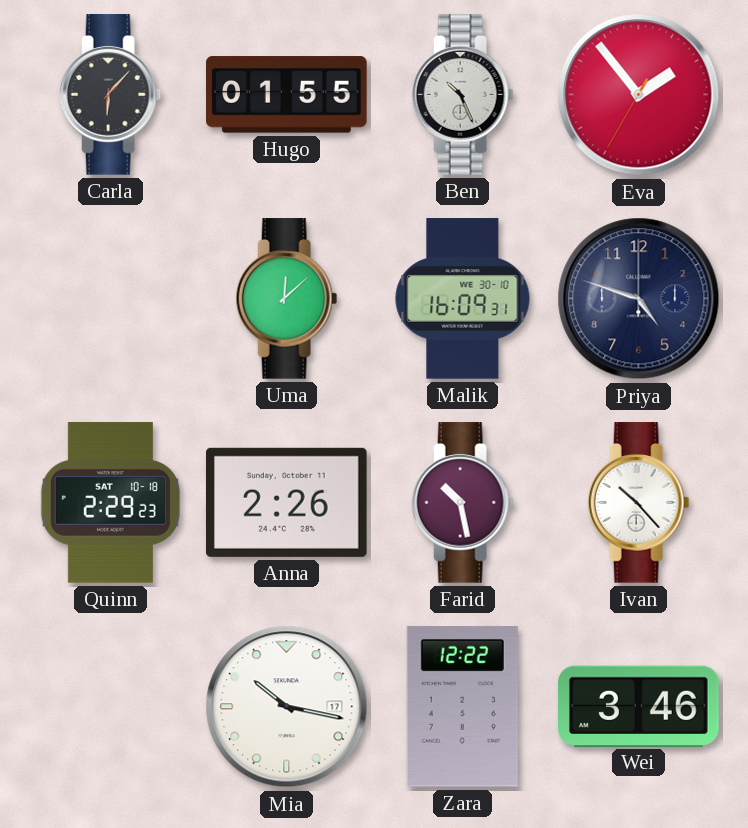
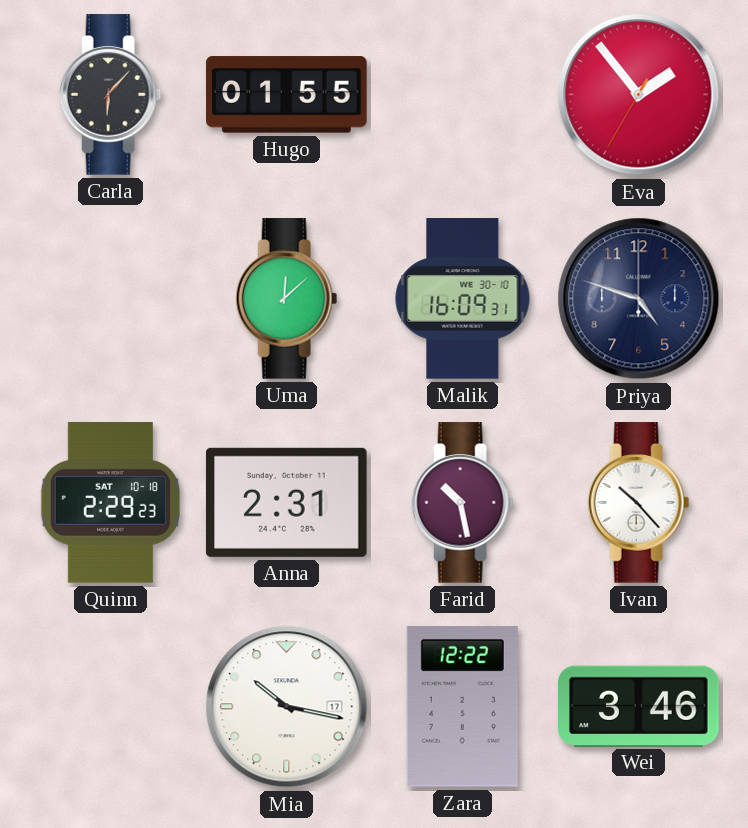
Ben: 10:26 -> none (463, 95)
Anna: 2:26 -> 2:31 (286, 502)
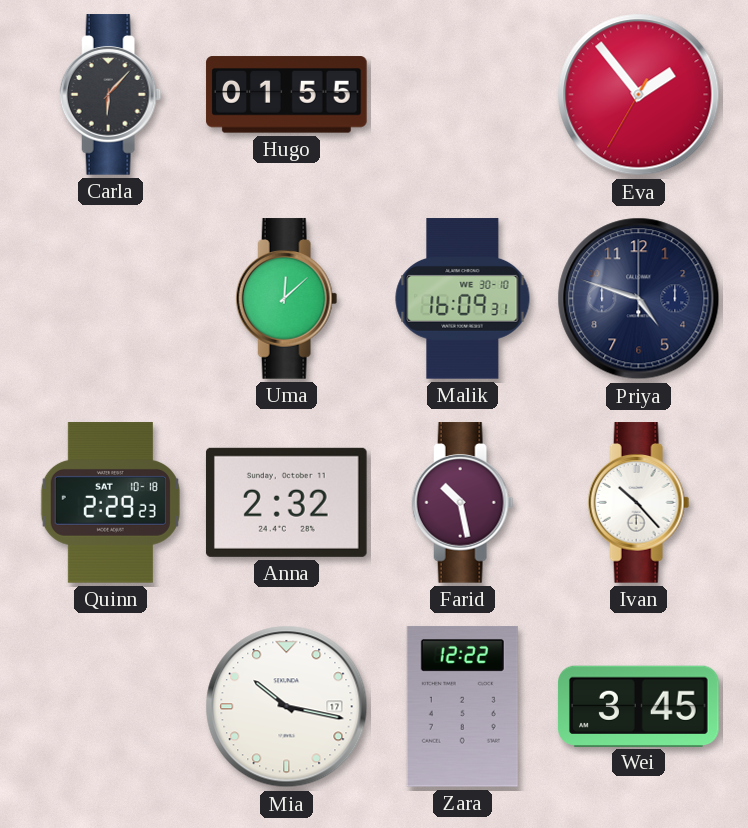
Anna: 2:31 -> 2:32 (286, 502)
Wei: 3:46 -> 3:45 (639, 706)
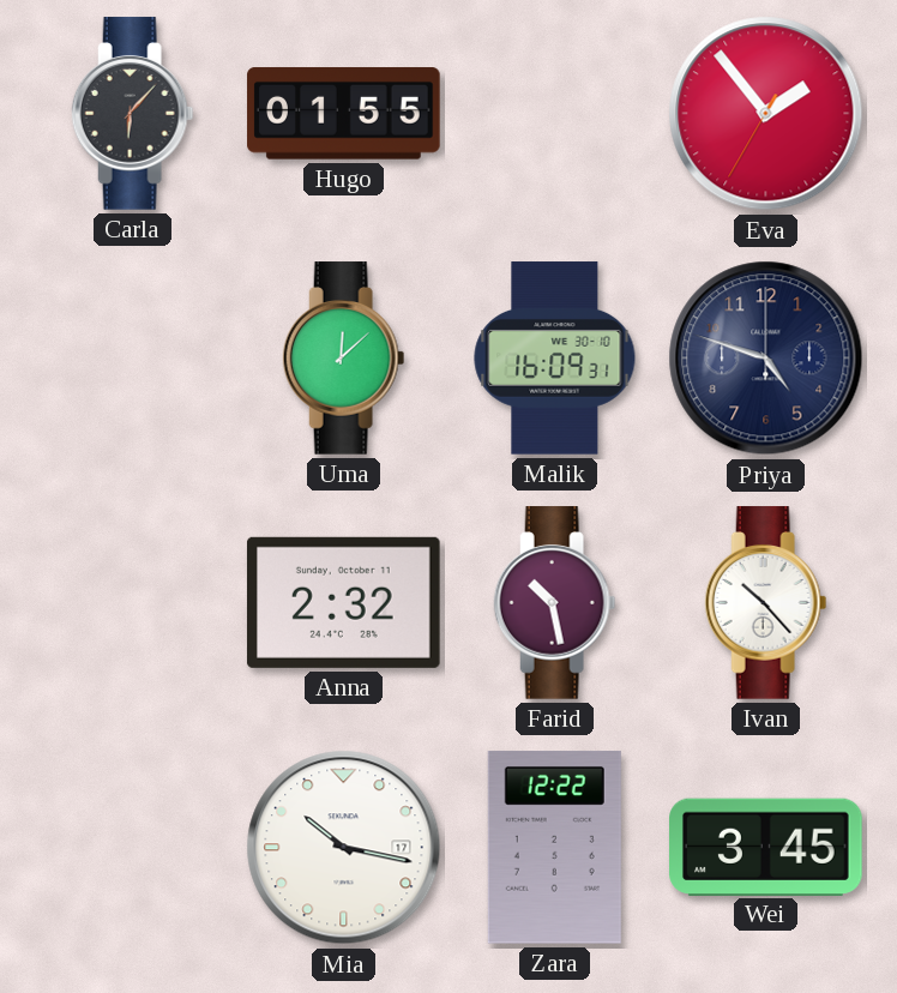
Quinn: 2:29 -> none (110, 503)
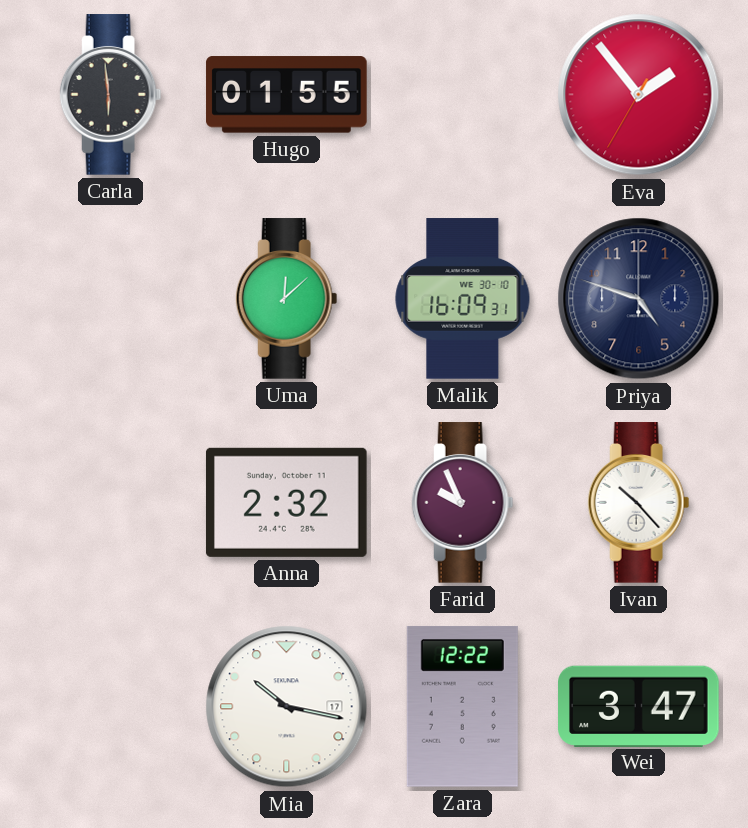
Carla: 6:07 -> 5:59 (111, 95)
Farid: 10:28 -> 9:56 (463, 503)
Wei: 3:45 -> 3:47 (639, 706)
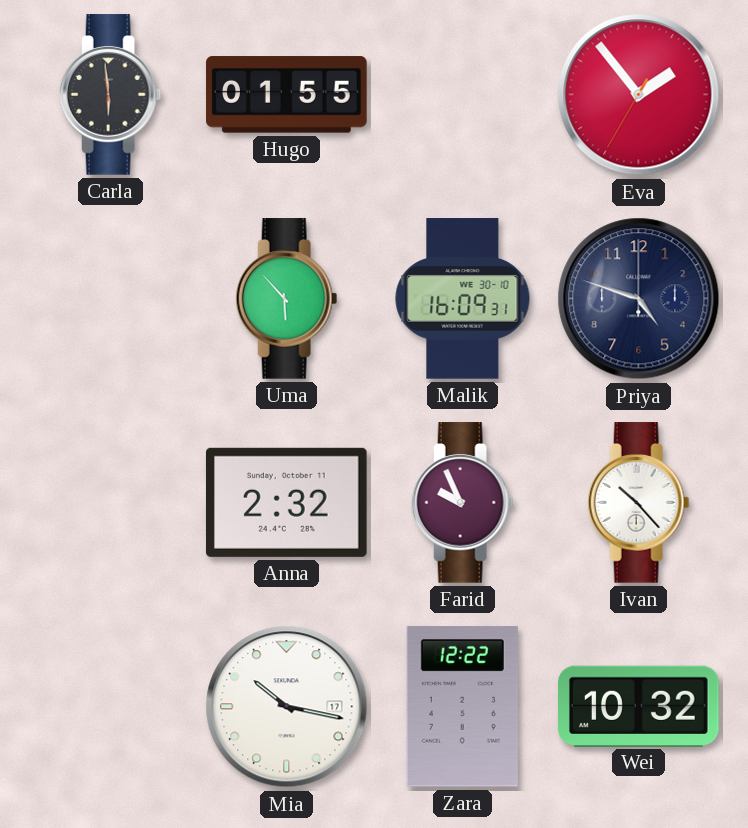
Uma: 12:08 -> 5:53 (287, 299)
Wei: 3:47 -> 10:32 (639, 706)
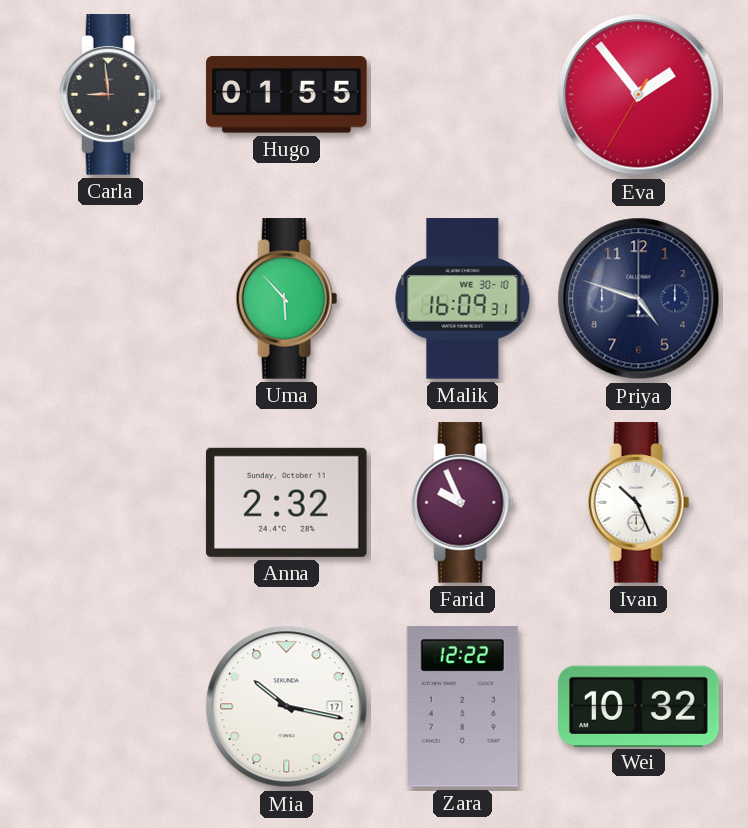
Carla: 5:59 -> 8:59 (111, 95)
Ivan: 10:23 -> 10:26 (639, 503)
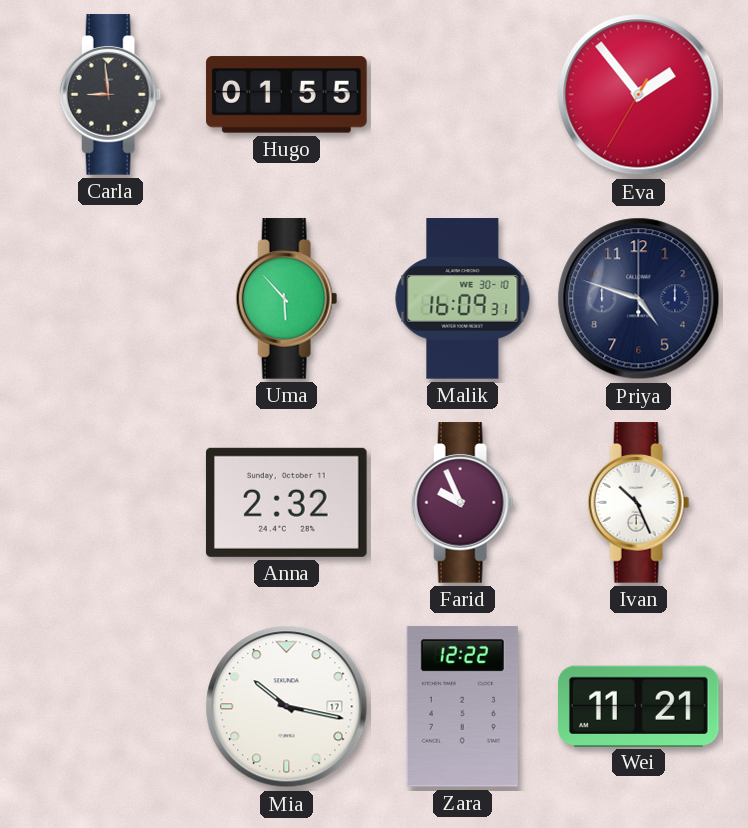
Wei: 10:32 -> 11:21 (639, 706)
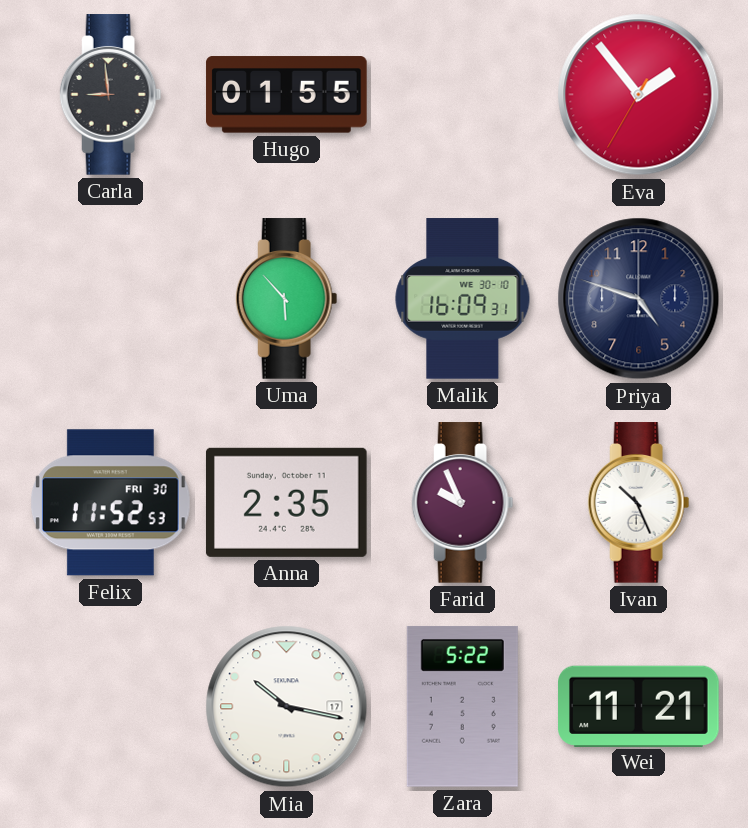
Felix: none -> 11:52 (110, 503)
Anna: 2:32 -> 2:35 (286, 502)
Zara: 12:22 -> 5:22 (462, 707)
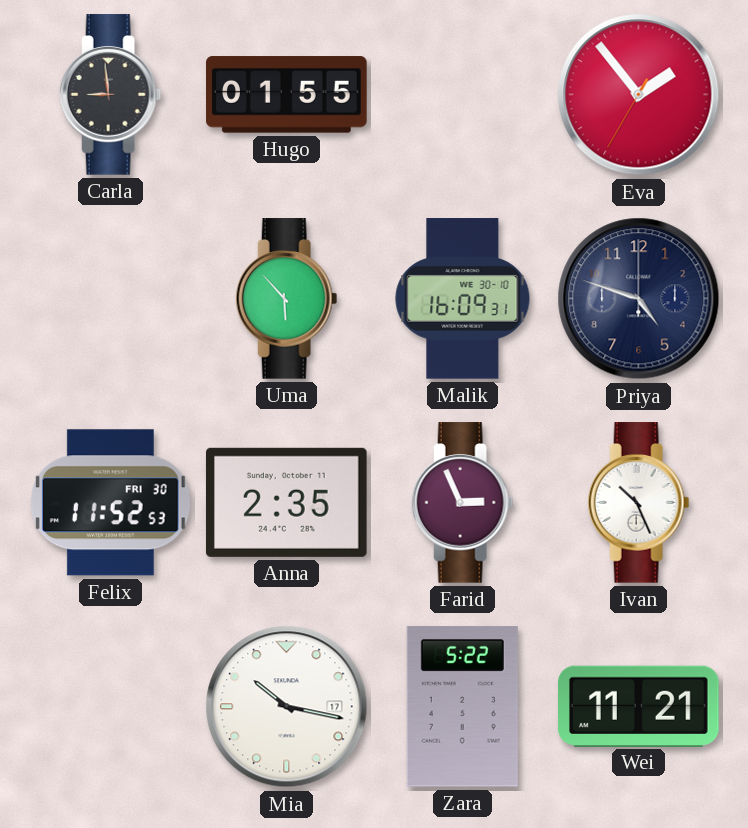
Farid: 9:56 -> 2:56 (463, 503)
